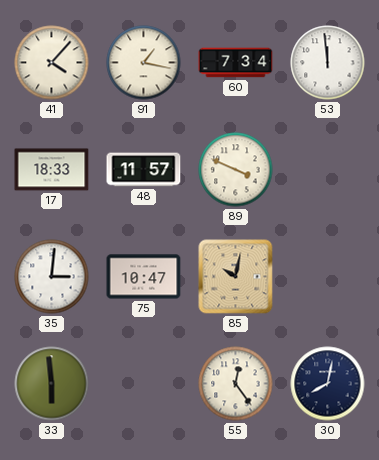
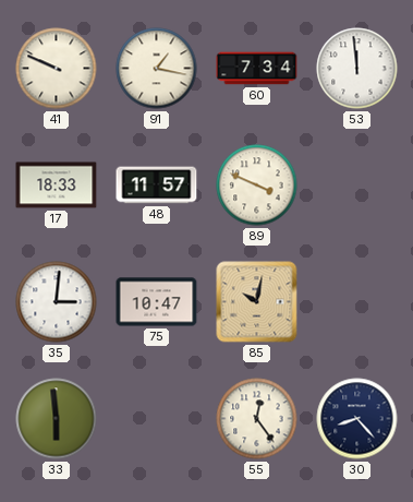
41: 4:07 -> 9:49 (57, 69)
30: 8:02 -> 8:23 (357, 419)
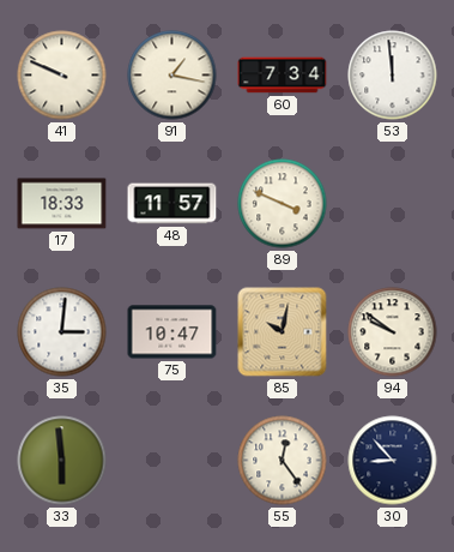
94: none -> 9:51 (393, 332)
30: 8:23 -> 8:53 (393, 461)
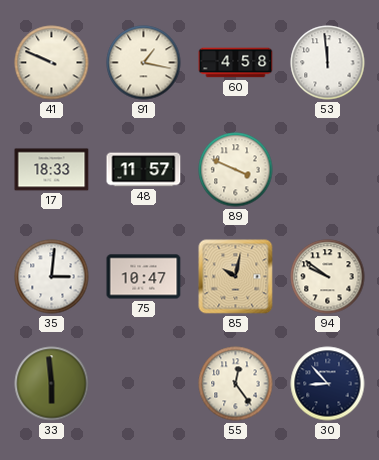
60: 7:34 -> 4:58 (236, 63)
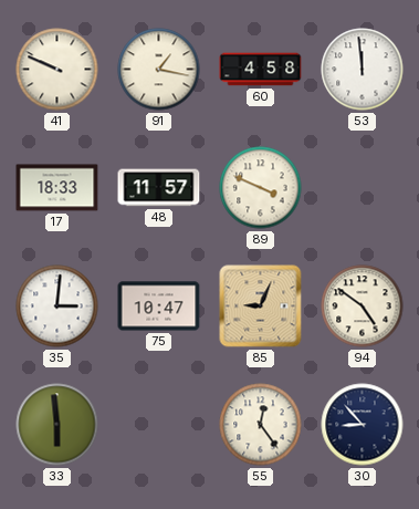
85: 10:02 -> 9:04 (261, 307)
94: 9:51 -> 4:51 (363, 307)
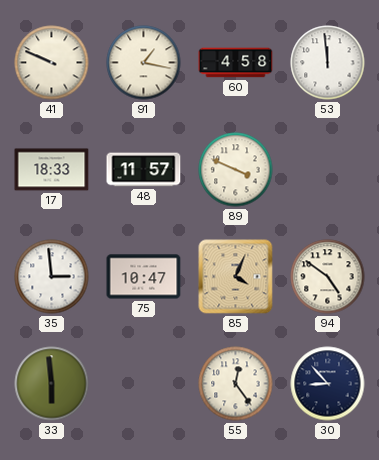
35: 3:01 -> 2:59 (52, 277)
85: 9:04 -> 4:04 (236, 277)
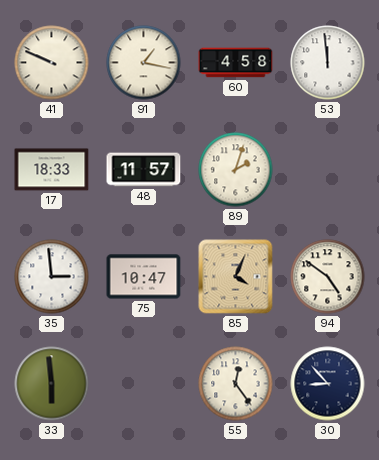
89: 3:49 -> 2:03 (236, 170)
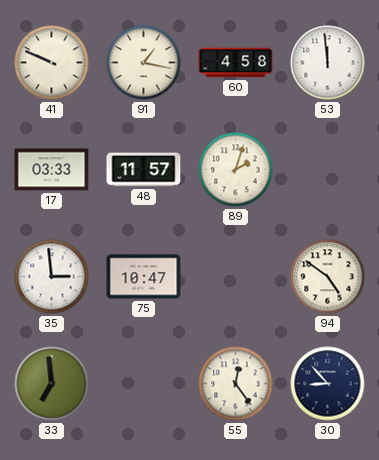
17: 18:33 -> 03:33 (52, 170)
85: 4:04 -> none (236, 277)
33: 5:59 -> 6:59 (52, 384)
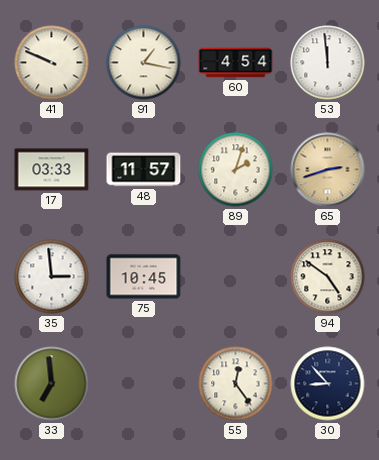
60: 4:58 -> 4:54 (236, 63)
65: none -> 2:42 (328, 170)
75: 10:47 -> 10:45 (144, 277)
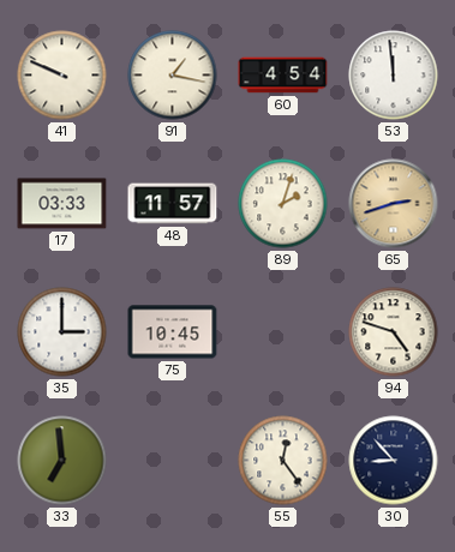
35: 2:59 -> 3:00 (62, 332)
94: 4:51 -> 4:48 (394, 332)
